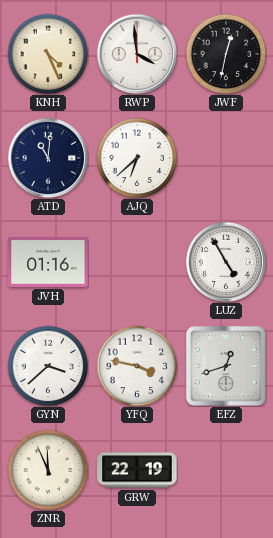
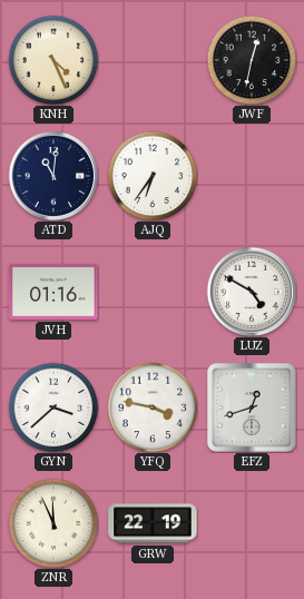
RWP: 3:59 -> none (137, 54)
AJQ: 6:38 -> 6:36 (153, 176)
LUZ: 4:55 -> 4:50 (252, 292)
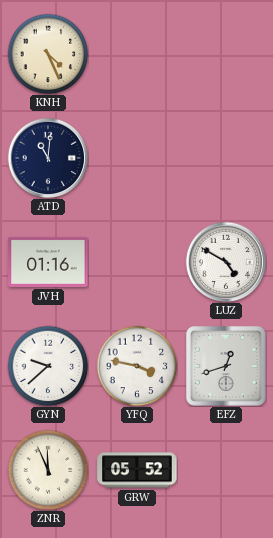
JWF: 12:32 -> none (252, 60)
AJQ: 6:36 -> none (153, 176)
GYN: 3:38 -> 9:38 (48, 366)
GRW: 22:19 -> 05:52 (137, 470)
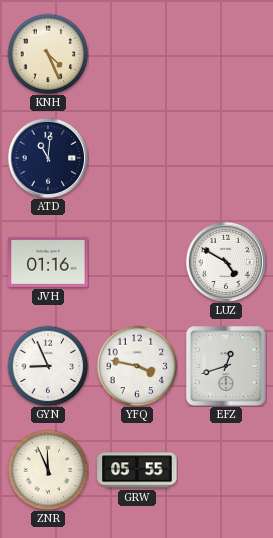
GYN: 9:38 -> 8:56 (48, 366)
GRW: 05:52 -> 05:55 (137, 470)
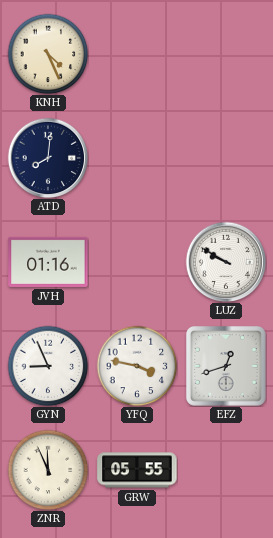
ATD: 11:01 -> 8:01 (48, 158)
LUZ: 4:50 -> 9:50 (226, 262)
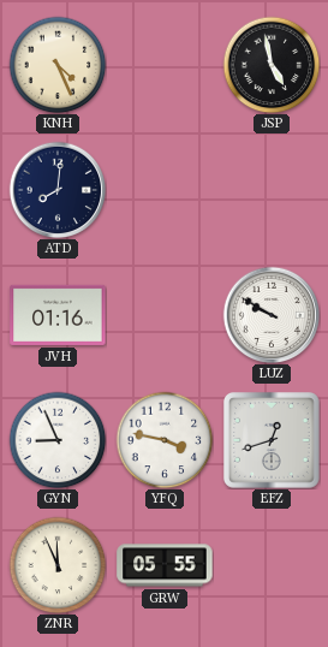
JSP: none -> 4:58 (272, 65)
